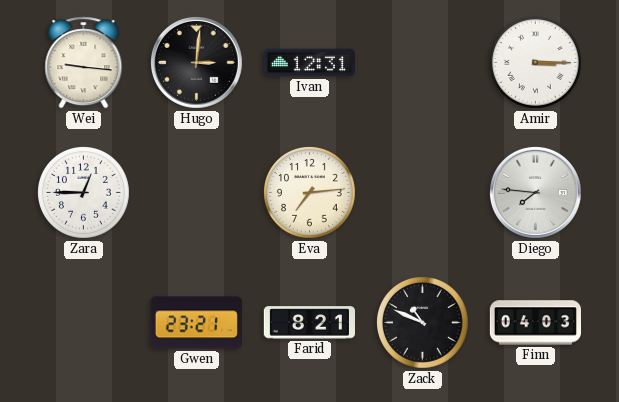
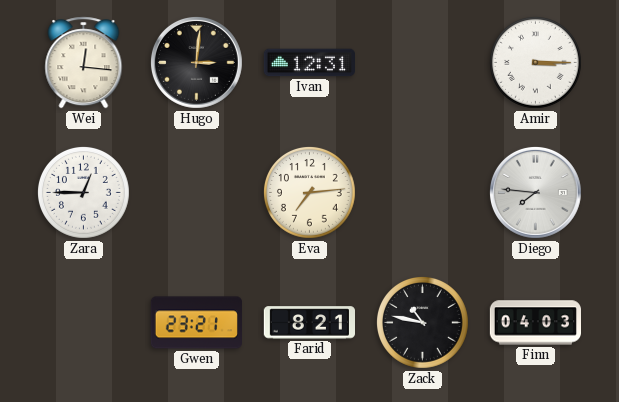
Wei: 9:16 -> 12:16 (84, 63)
Zack: 10:49 -> 10:47 (423, 323)
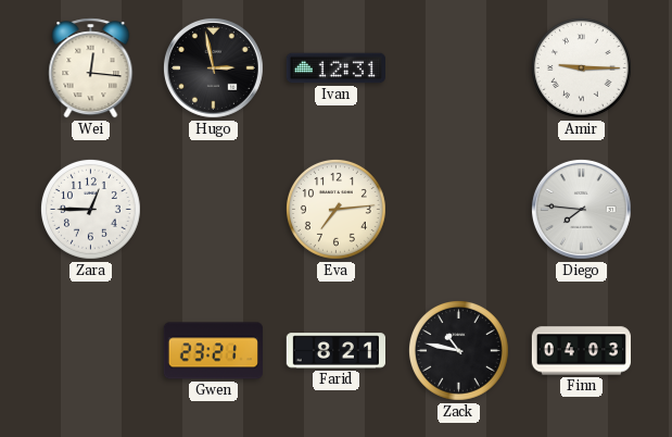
Hugo: 3:01 -> 2:58 (213, 67)
Amir: 3:15 -> 9:15 (582, 68)
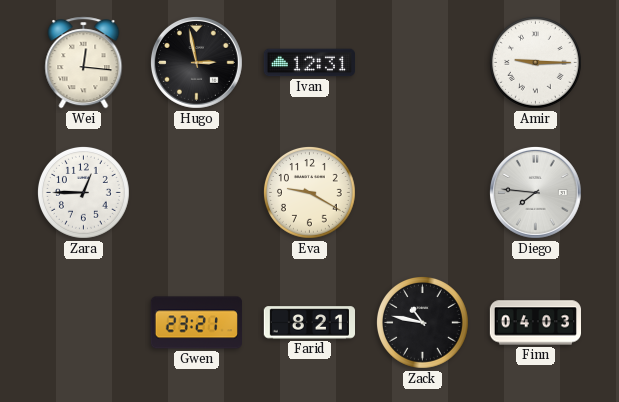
Eva: 7:14 -> 9:20 (310, 193)
